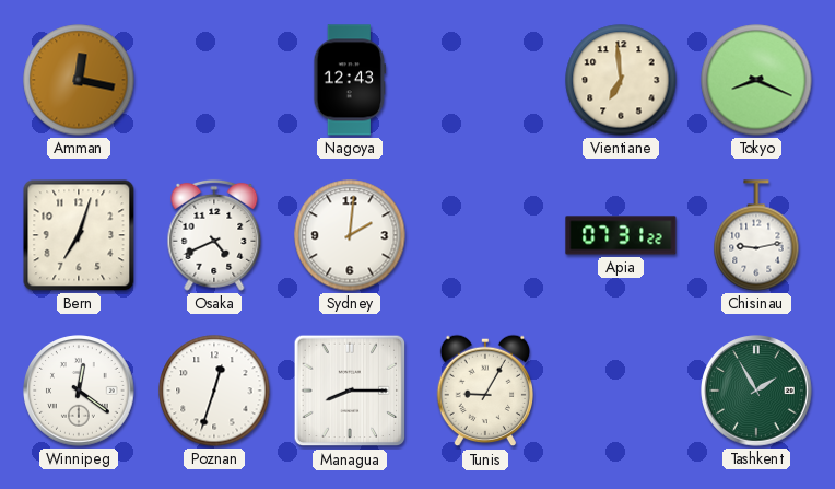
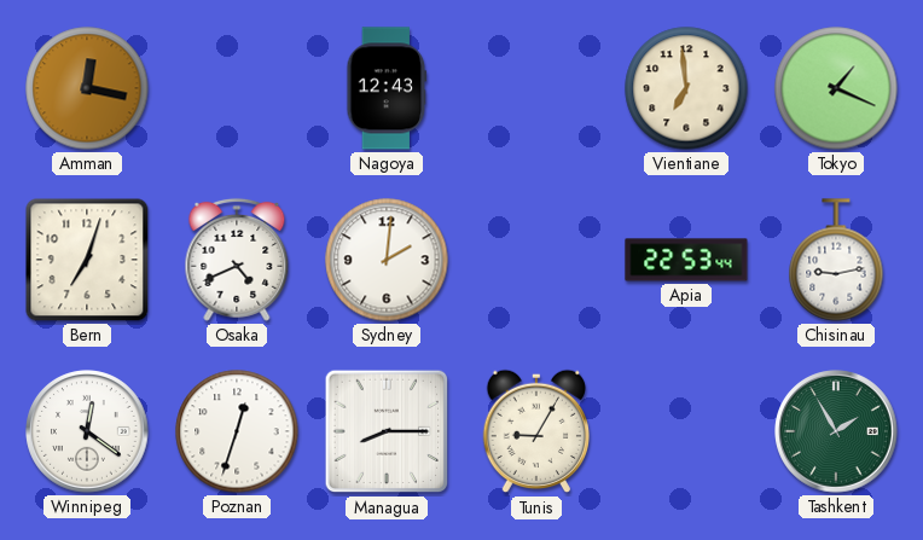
Tokyo: 8:19 -> 1:19 (836, 88)
Apia: 07:31 -> 22:53 (686, 260)
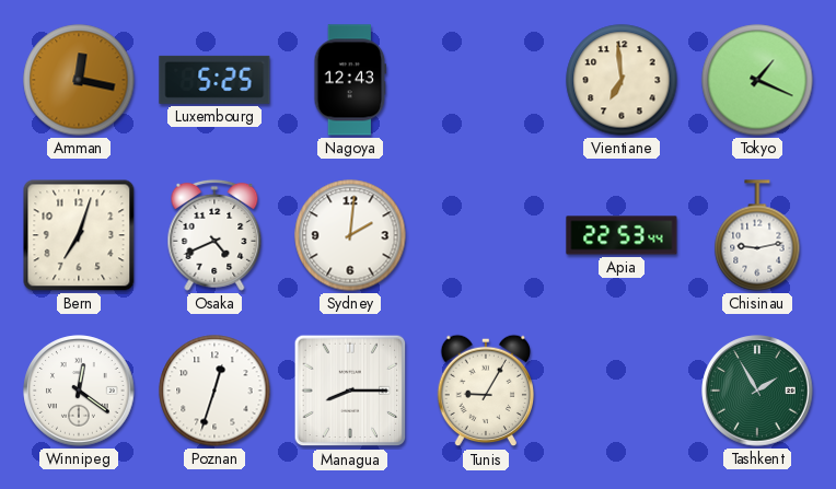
Luxembourg: none -> 5:25 (214, 80)
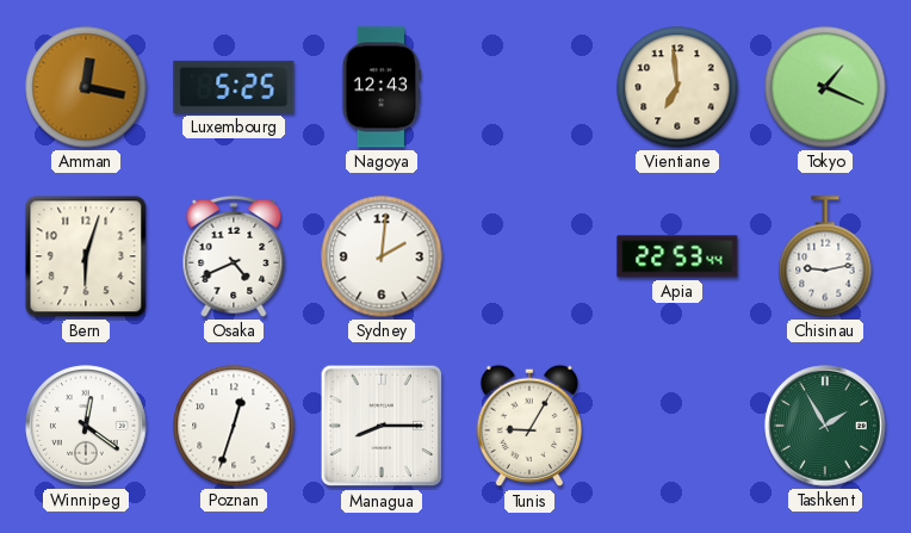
Bern: 7:03 -> 6:03 (86, 256)
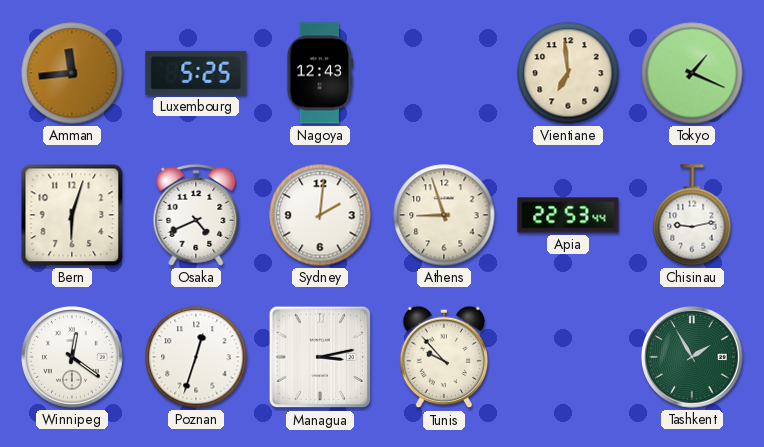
Amman: 12:17 -> 11:44 (72, 73)
Athens: none -> 8:57 (444, 215)
Managua: 8:15 -> 3:13 (320, 357)
Tunis: 9:05 -> 9:53 (443, 357)
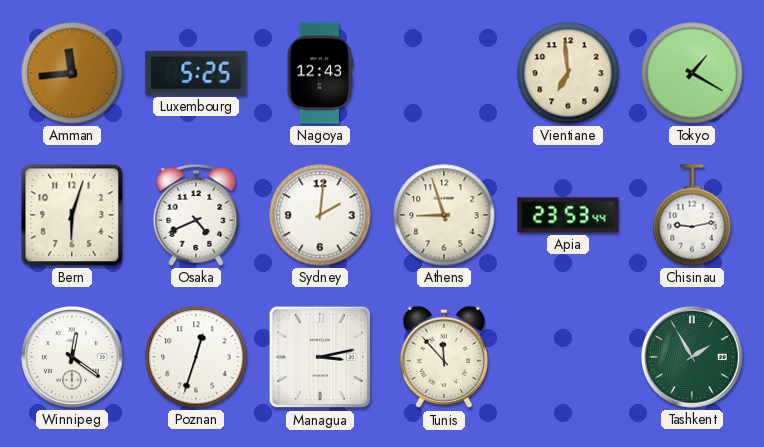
Tokyo: 1:19 -> 1:20 (692, 73)
Apia: 22:53 -> 23:53 (568, 215)
Tunis: 9:53 -> 11:53 (443, 357)
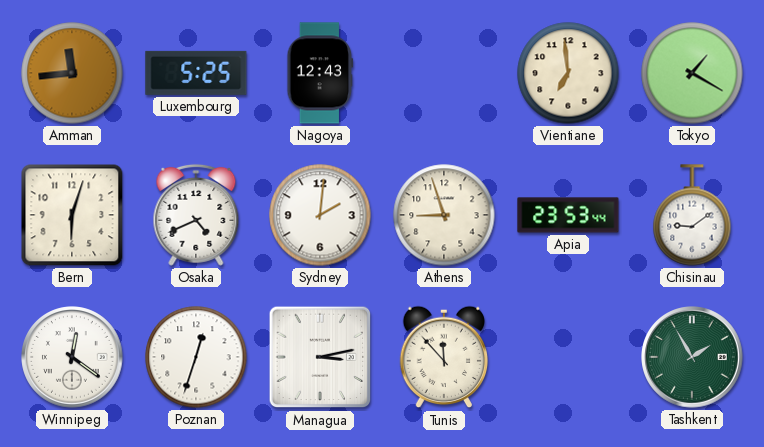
Chisinau: 9:13 -> 9:09 (692, 215)
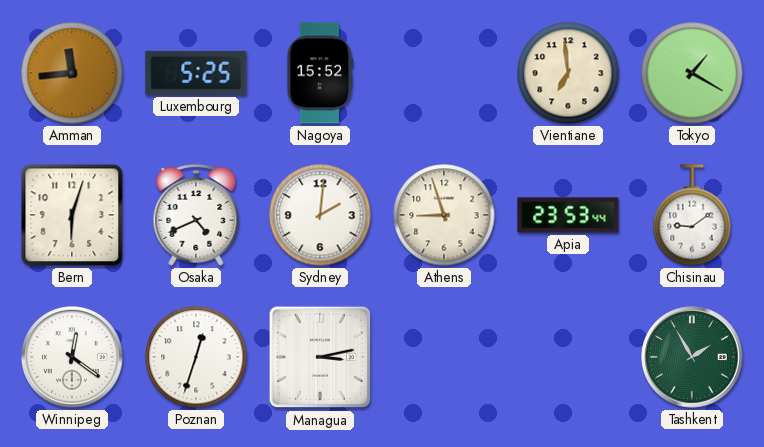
Nagoya: 12:43 -> 15:52 (320, 73)
Tunis: 11:53 -> none (443, 357)
